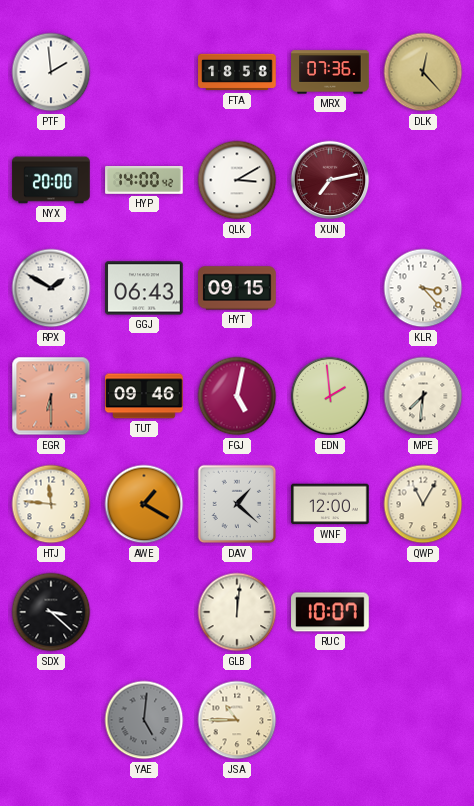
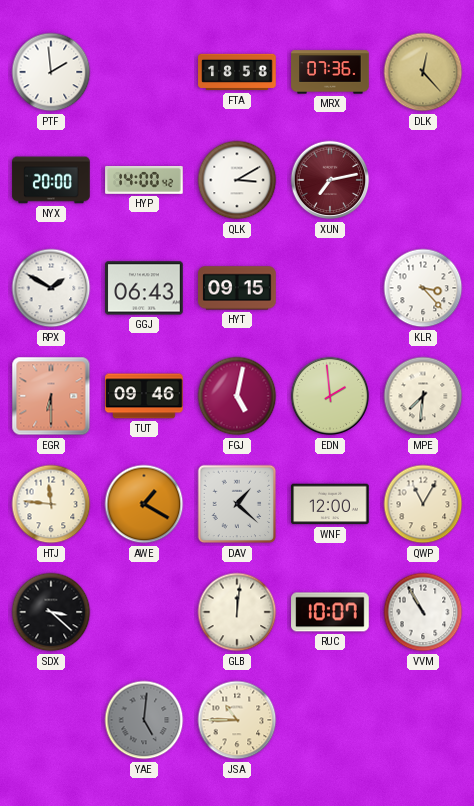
VVM: none -> 10:55 (423, 612)
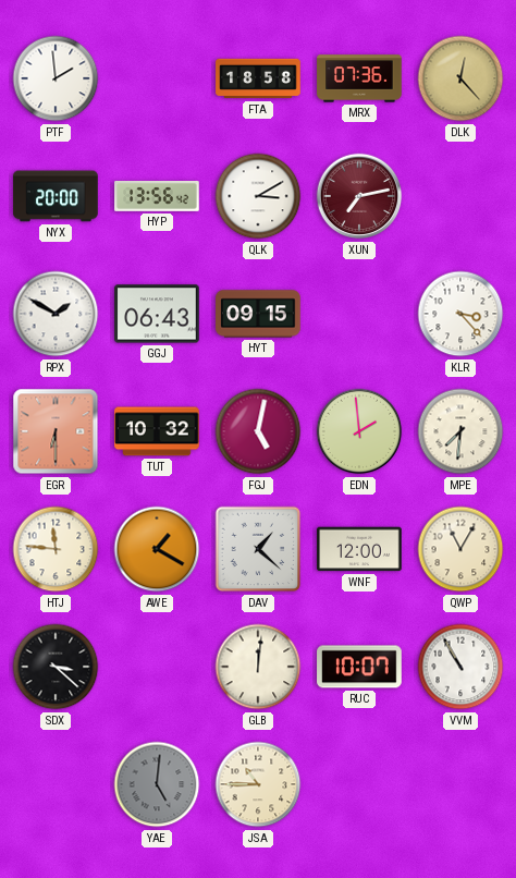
HYP: 14:00 -> 13:56 (157, 197)
TUT: 09:46 -> 10:32 (157, 431)
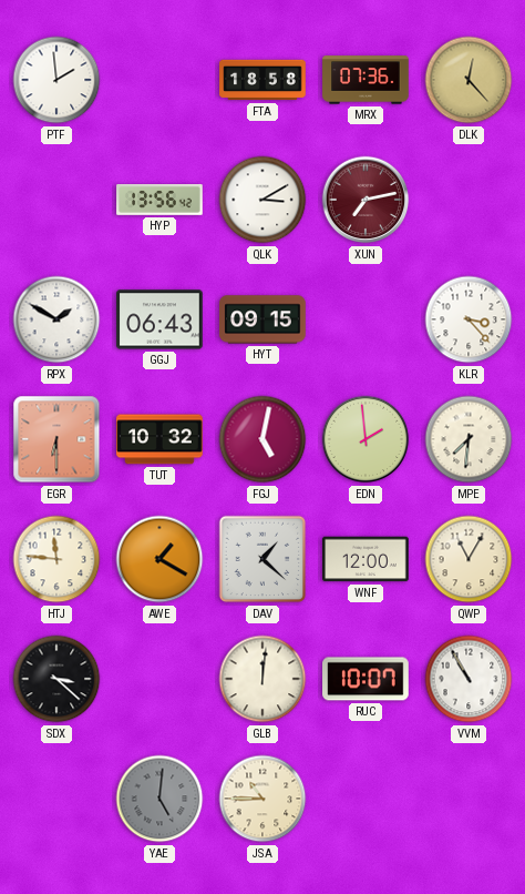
NYX: 20:00 -> none (56, 196)
